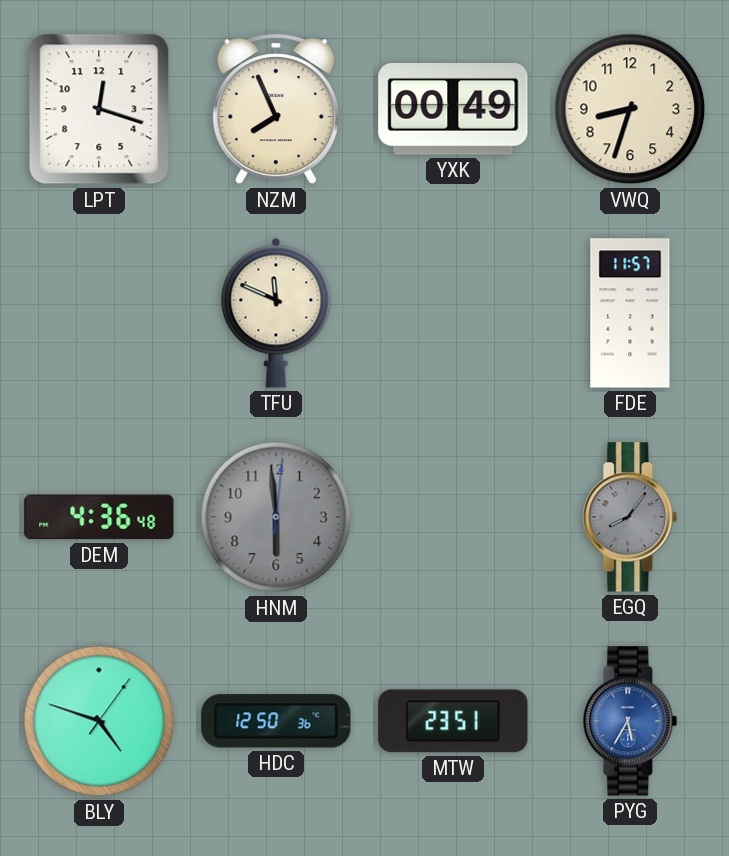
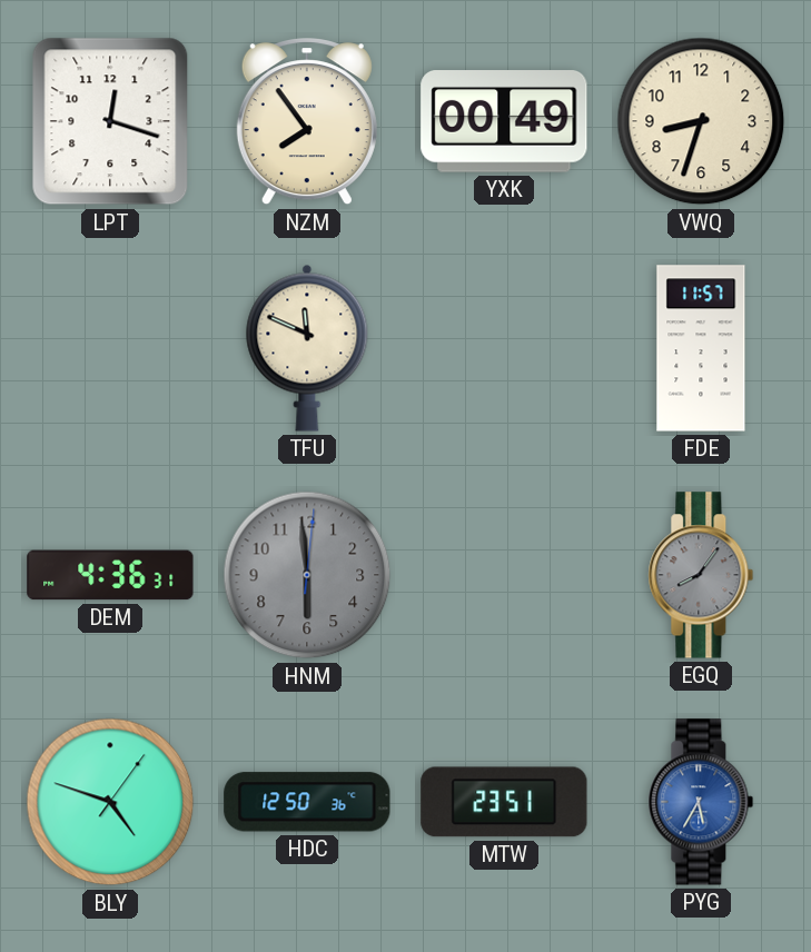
NZM: 7:56 -> 7:54 (307, 122)
DEM: 4:36:48 -> 4:36:31 (110, 575)
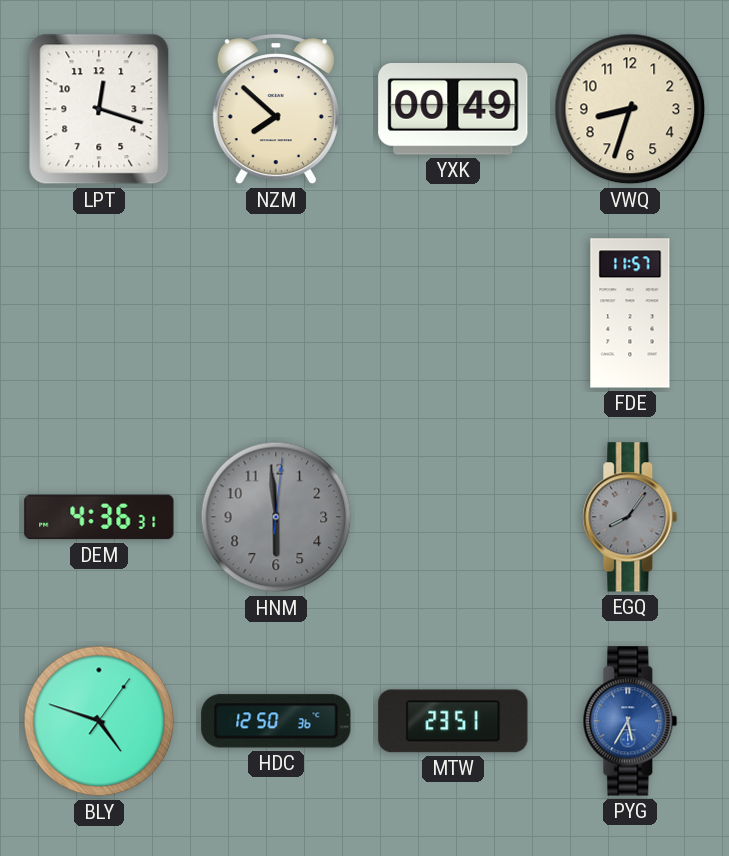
NZM: 7:54 -> 7:52 (276, 110)
TFU: 11:49 -> none (307, 348)
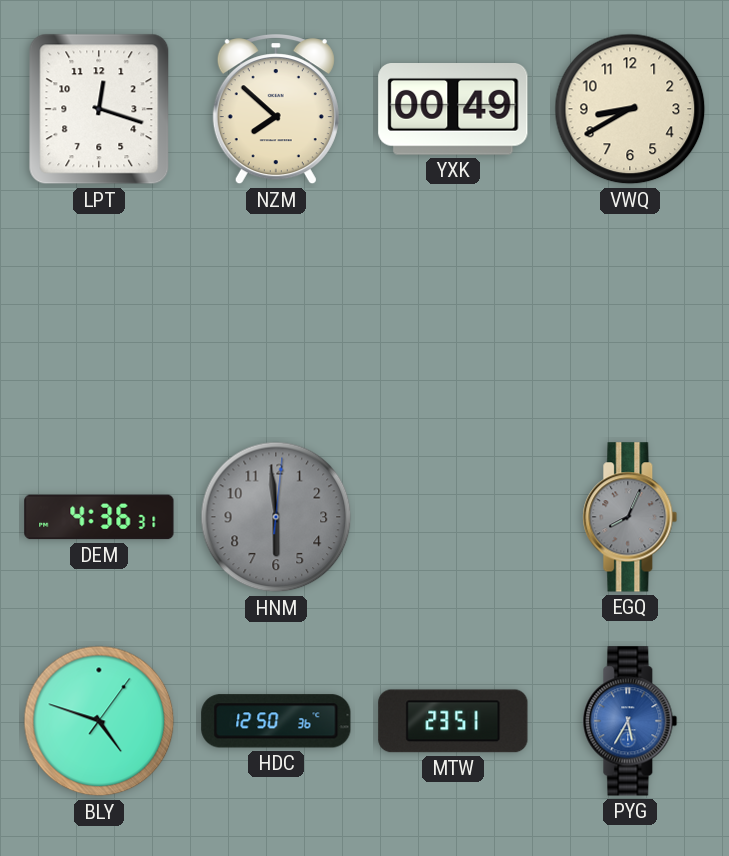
VWQ: 8:33 -> 8:40 (630, 109)
FDE: 11:57 -> none (630, 313)
EGQ: 8:06 -> 8:04 (630, 517)
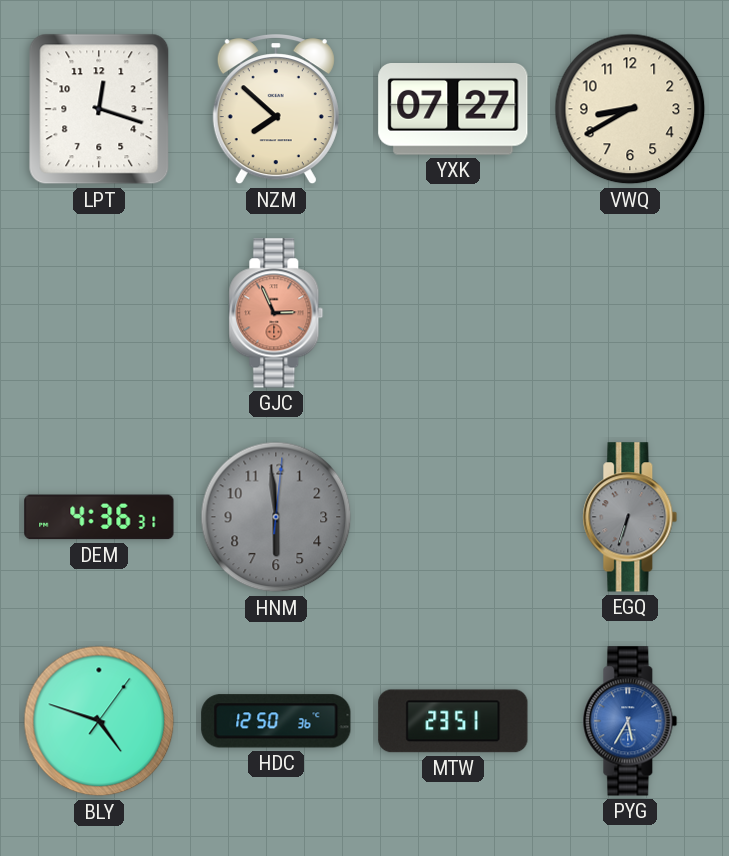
YXK: 00:49 -> 07:27 (453, 110)
GJC: none -> 2:56 (276, 313)
EGQ: 8:04 -> 6:33 (630, 517)
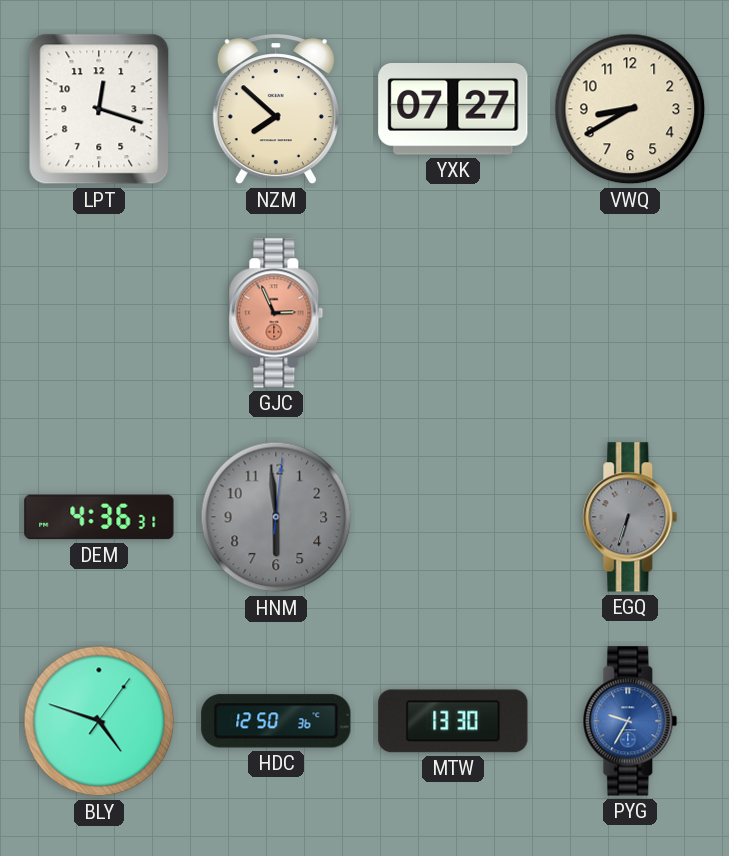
MTW: 23:51 -> 13:30 (453, 721)
PYG: 5:35 -> 9:35 (630, 721)
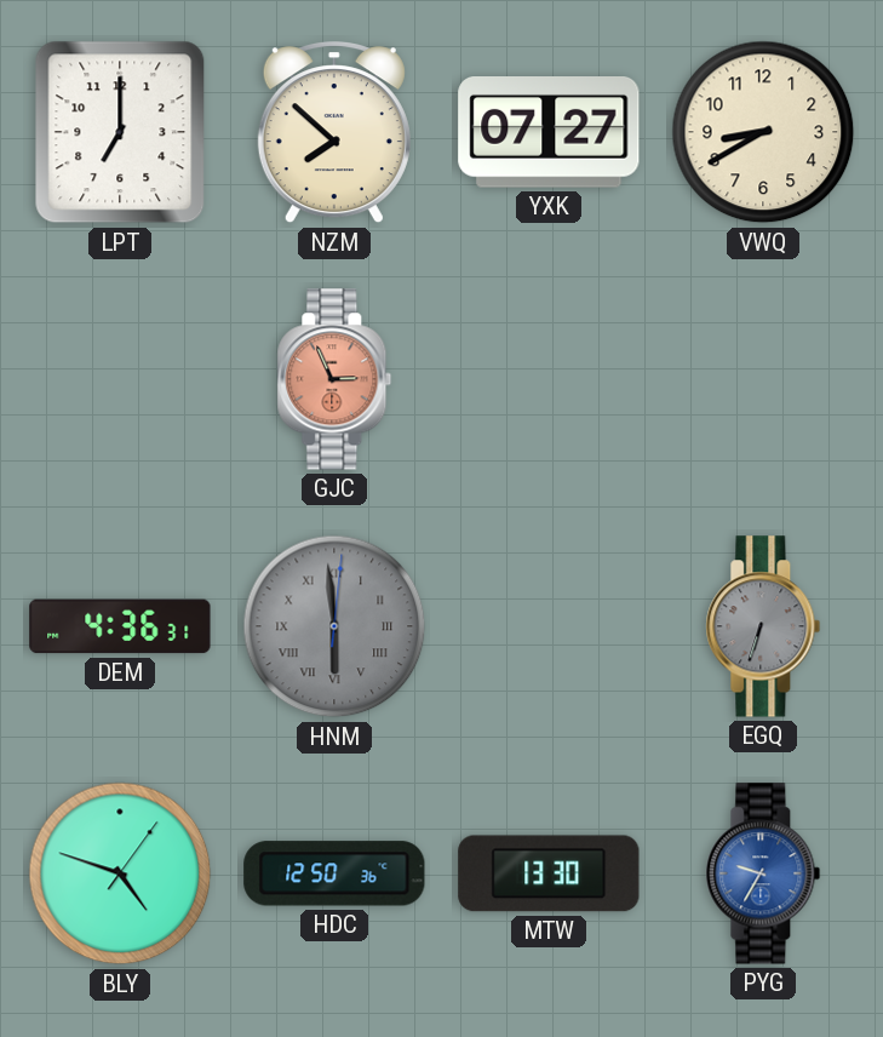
LPT: 12:18 -> 7:00 (120, 132)
HNM numerals: Arabic -> Roman (334, 626)
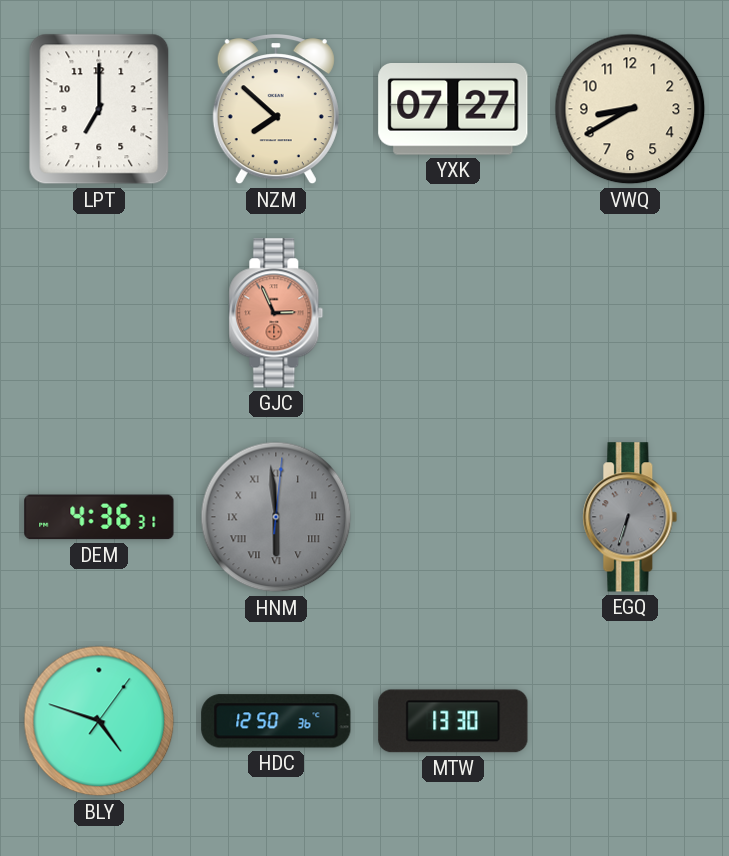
PYG: 9:35 -> none (763, 873)
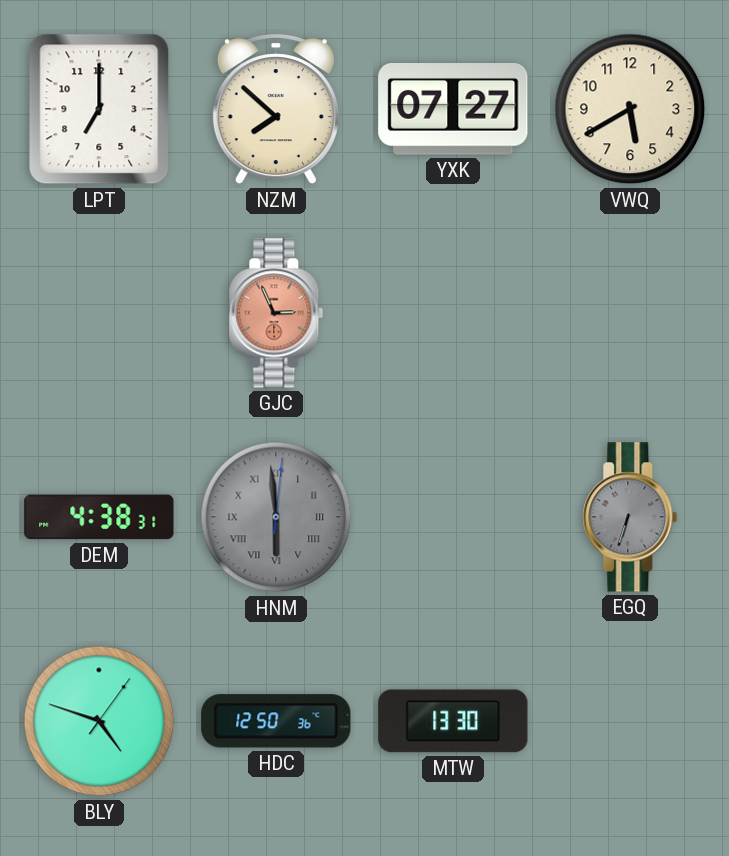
VWQ: 8:40 -> 5:40 (630, 109)
DEM: 4:36 -> 4:38 (99, 517)
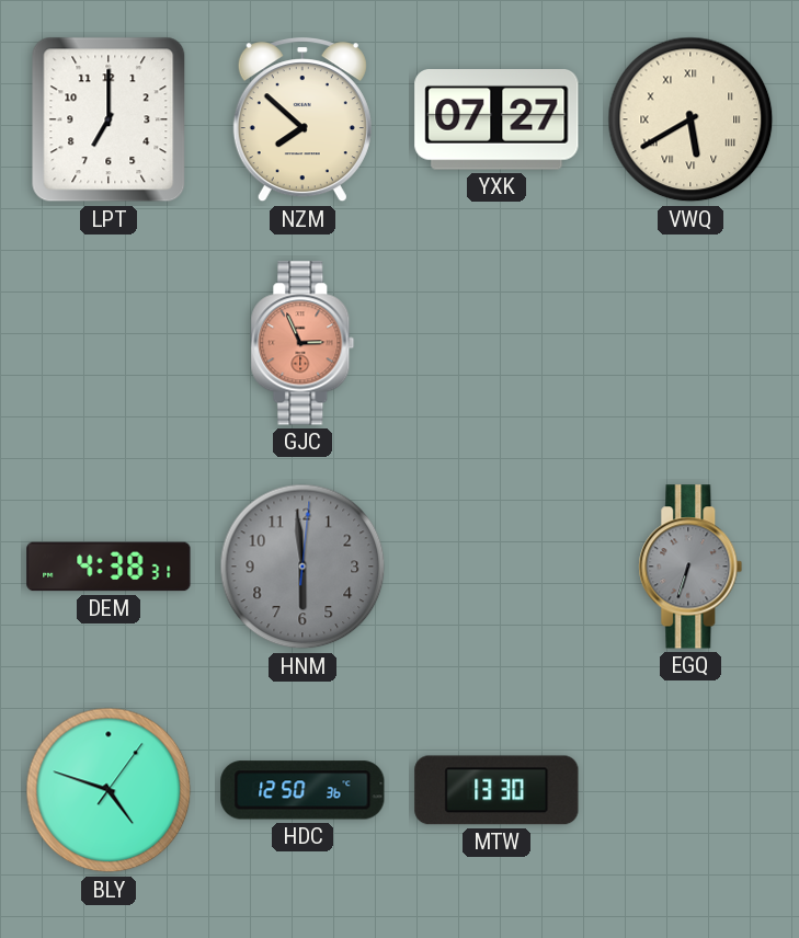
VWQ numerals: Arabic -> Roman (690, 119)
HNM numerals: Roman -> Arabic (303, 567)
